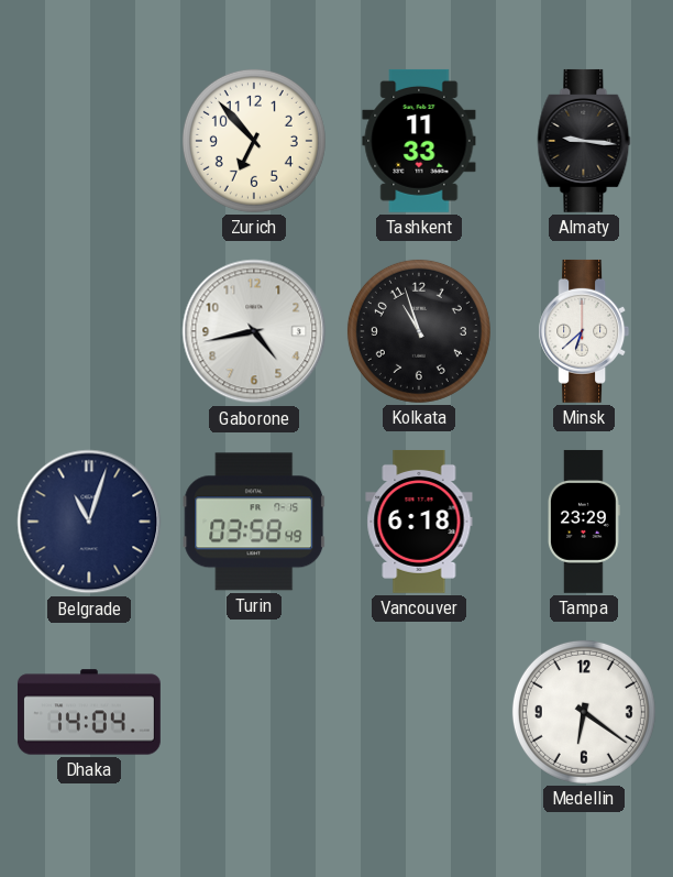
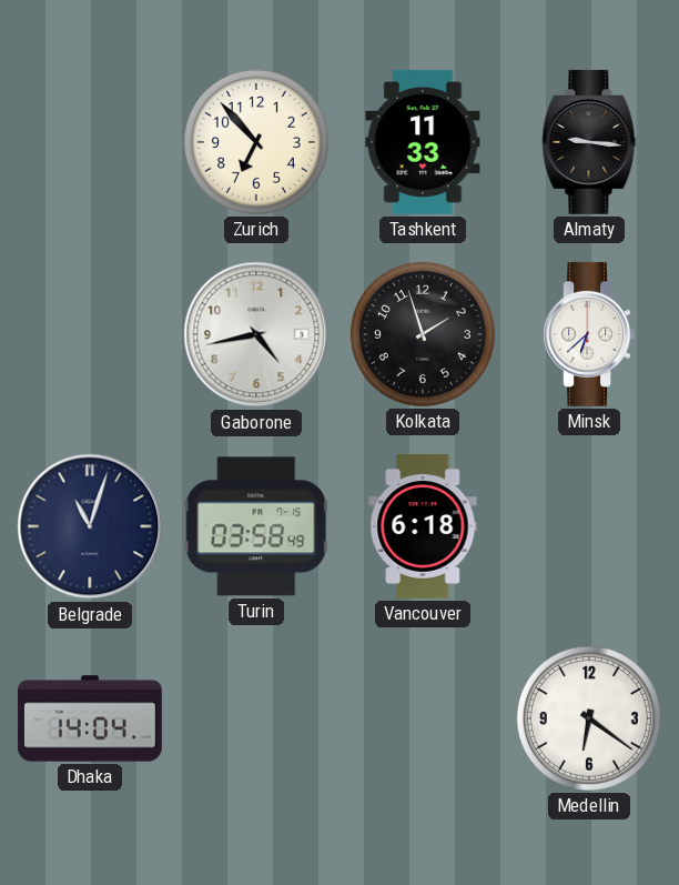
Kolkata: 10:57 -> 1:57 (423, 334)
Tampa: 23:29 -> none (585, 522)
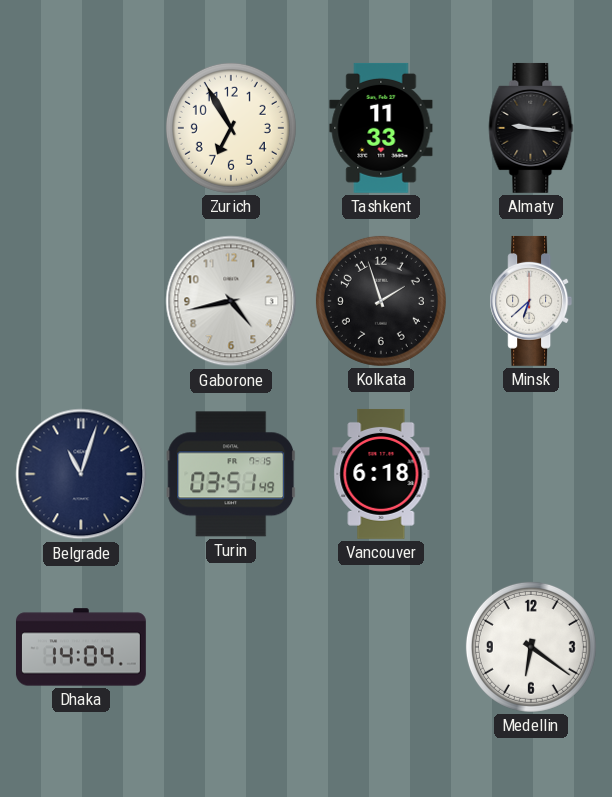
Zurich: 6:53 -> 6:55 (231, 128)
Turin: 03:58 -> 03:51 (231, 474)
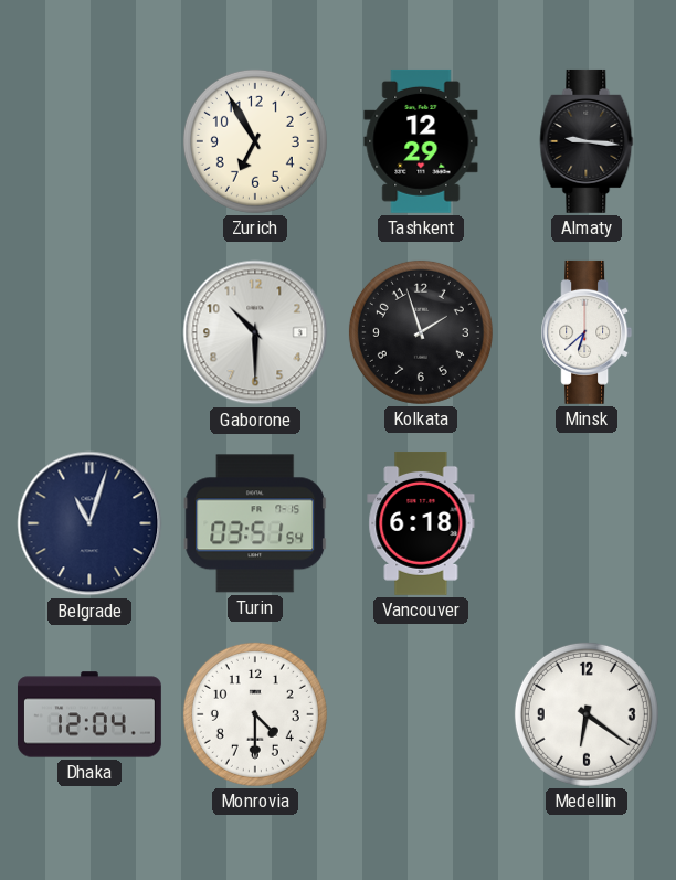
Tashkent: 11:33 -> 12:29 (421, 141)
Gaborone: 4:43 -> 10:30 (255, 332)
Turin: 03:51:49 -> 03:51:54 (255, 523)
Dhaka: 14:04 -> 12:04 (89, 714)
Monrovia: none -> 4:30 (255, 714)
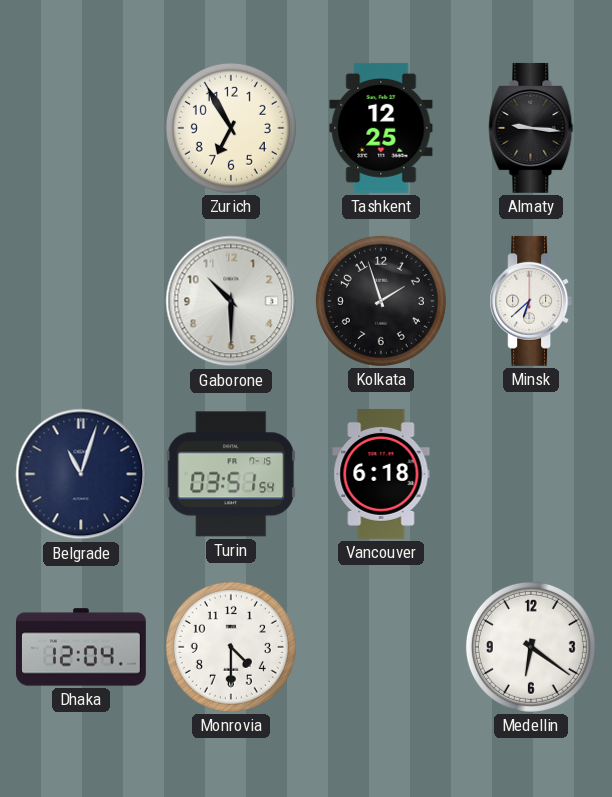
Tashkent: 12:29 -> 12:25 (381, 128)
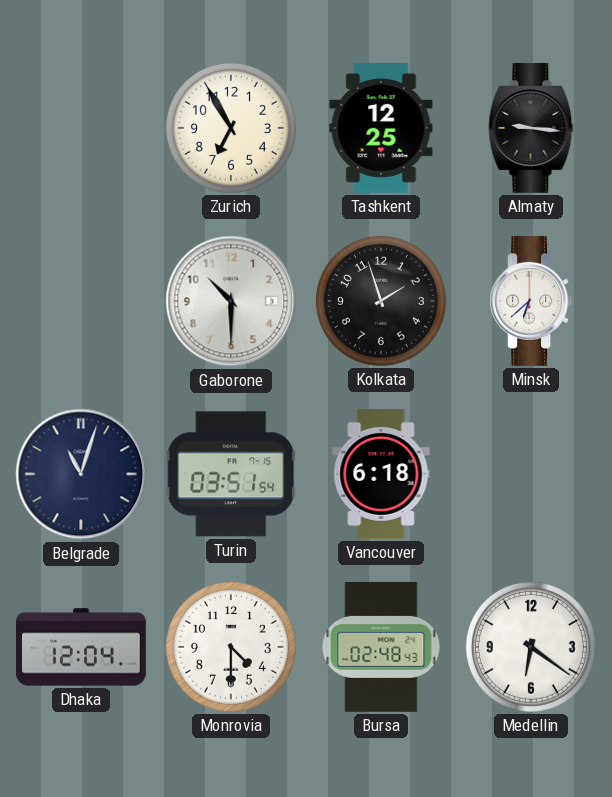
Bursa: none -> 02:48 (381, 647)
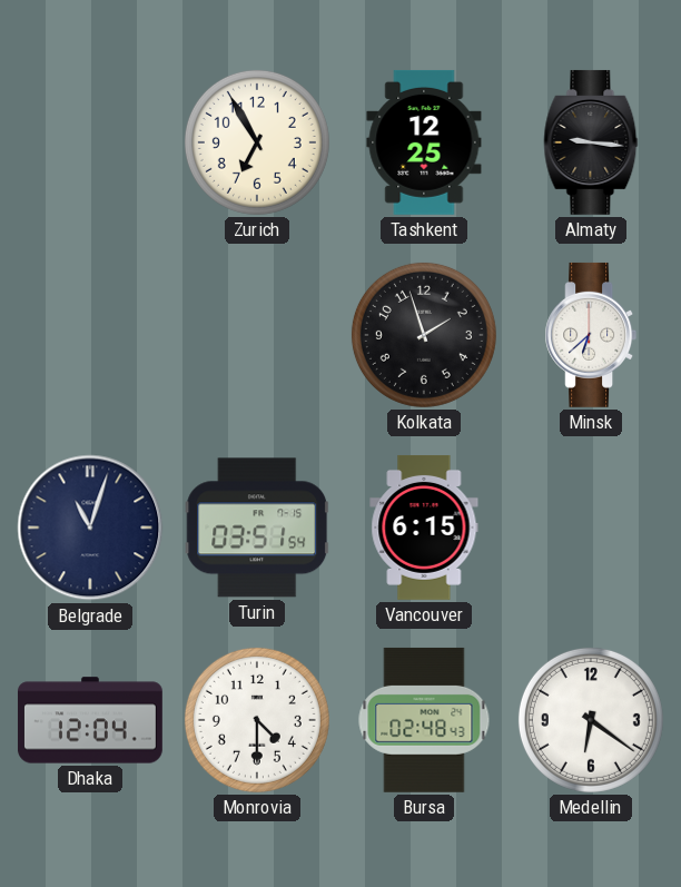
Gaborone: 10:30 -> none (231, 301)
Vancouver: 6:18 -> 6:15 (424, 528)
